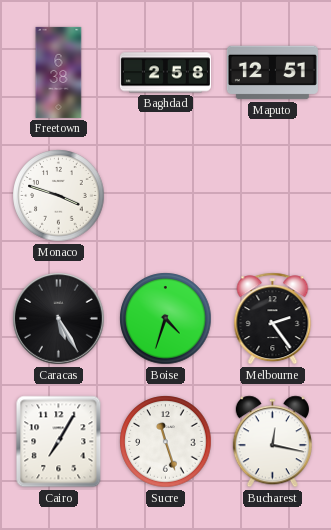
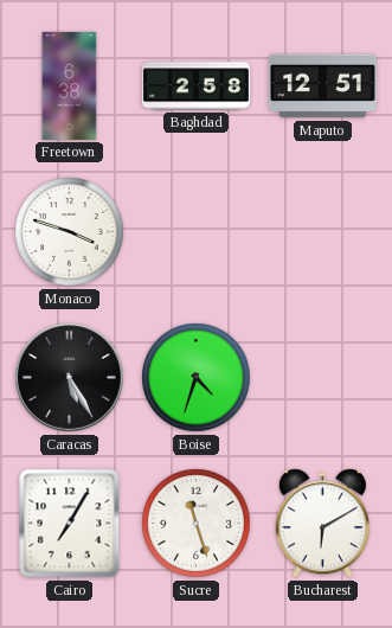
Melbourne: 2:24 -> none (273, 319)
Bucharest: 12:17 -> 6:10 (322, 524)
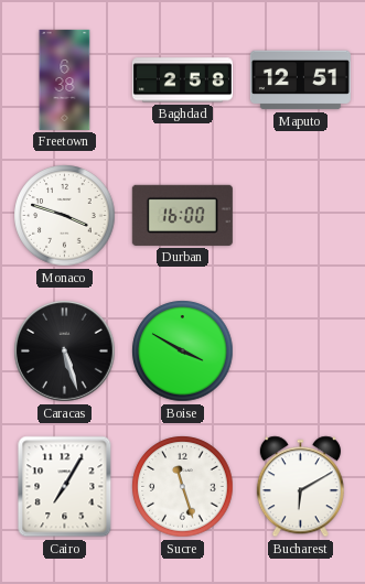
Durban: none -> 16:00 (182, 215)
Caracas: 5:25 -> 5:27 (65, 352)
Boise: 4:33 -> 3:50 (183, 352)
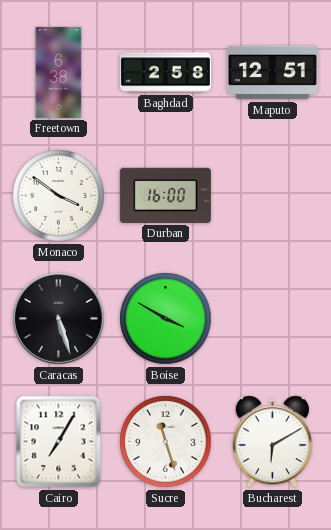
Monaco: 3:48 -> 3:51 (59, 196)
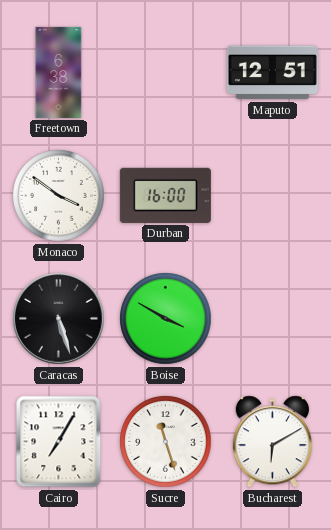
Baghdad: 2:58 -> none (165, 73)
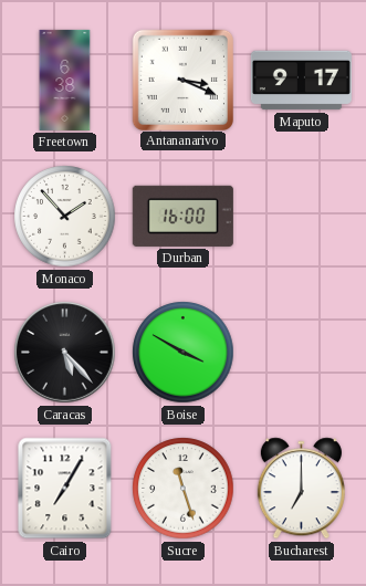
Antananarivo: none -> 3:19 (182, 80)
Maputo: 12:51 -> 9:17 (301, 81)
Monaco: 3:51 -> 1:53 (65, 217)
Caracas: 5:27 -> 5:23 (65, 353)
Bucharest: 6:10 -> 7:00 (301, 489)
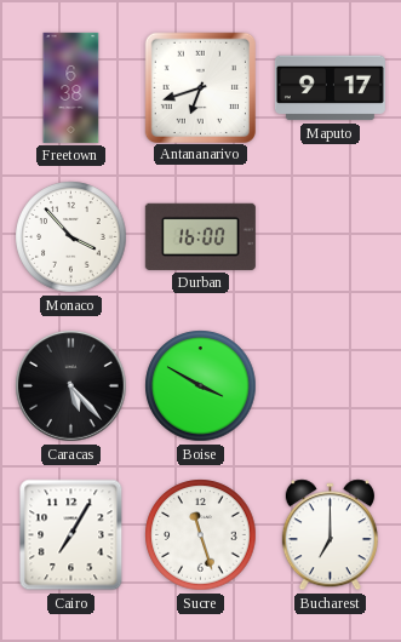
Antananarivo: 3:19 -> 6:42 (200, 87)
Monaco: 1:53 -> 3:53 (71, 237)
